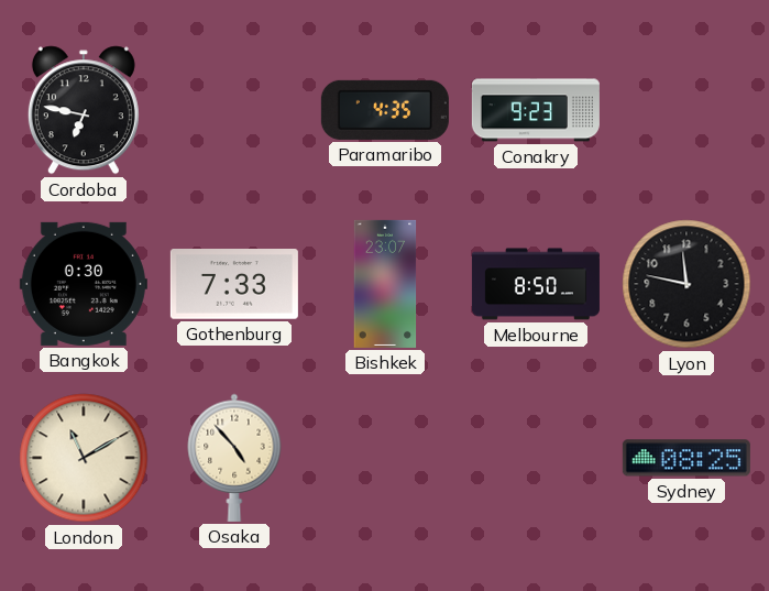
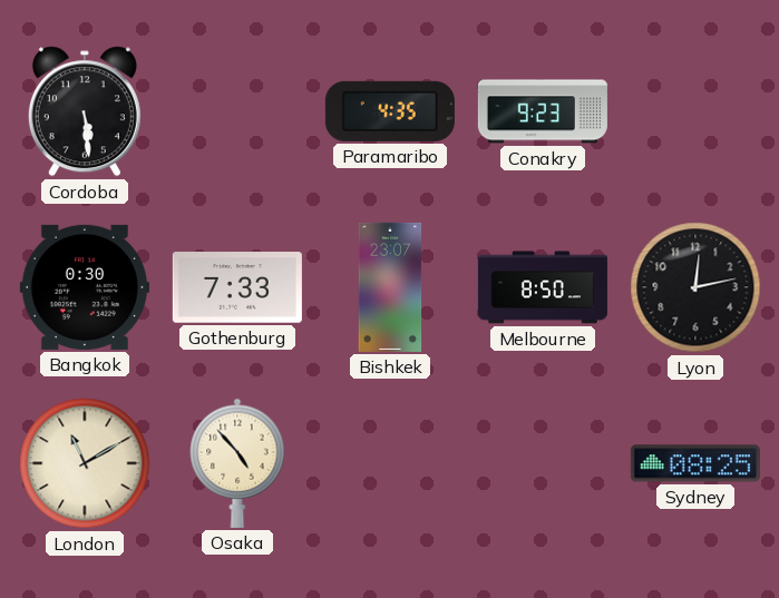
Cordoba: 6:47 -> 5:29 (85, 111)
Lyon: 11:47 -> 12:13 (695, 287)
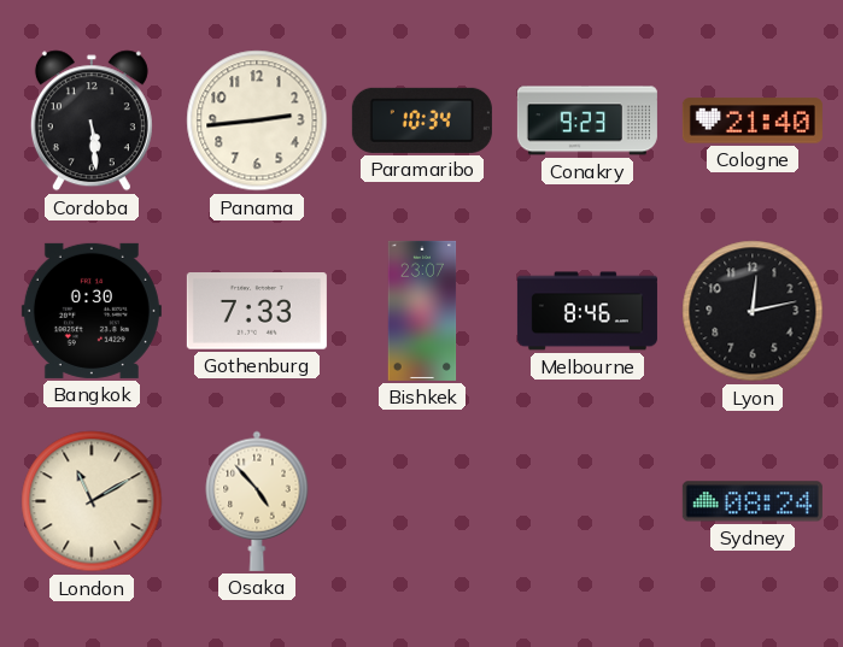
Panama: none -> 2:44 (257, 120)
Paramaribo: 4:35 -> 10:34 (422, 120)
Cologne: none -> 21:40 (753, 120)
Melbourne: 8:50 -> 8:46 (587, 311)
Sydney: 08:25 -> 08:24 (753, 501)
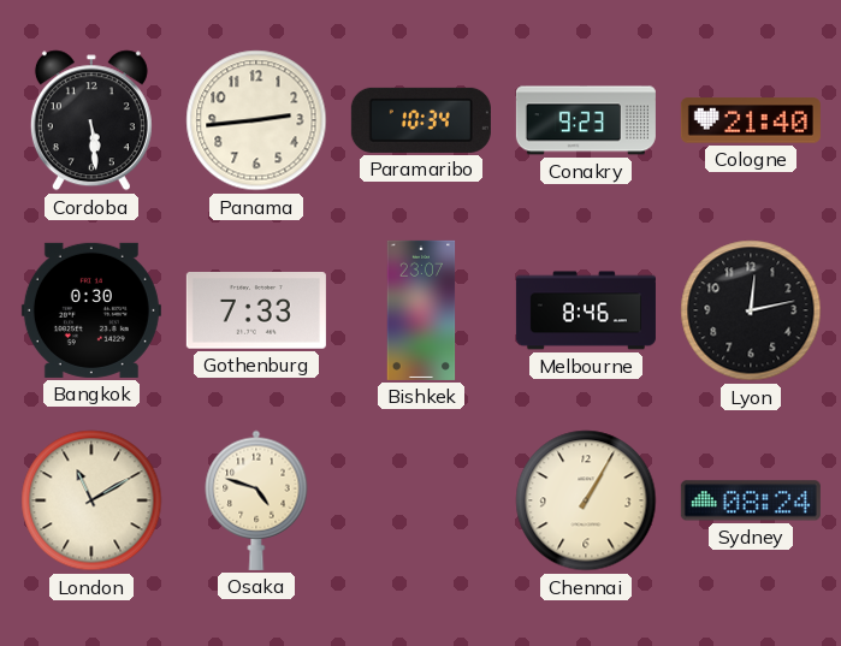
Osaka: 4:53 -> 4:48 (256, 500)
Chennai: none -> 1:05 (586, 500)
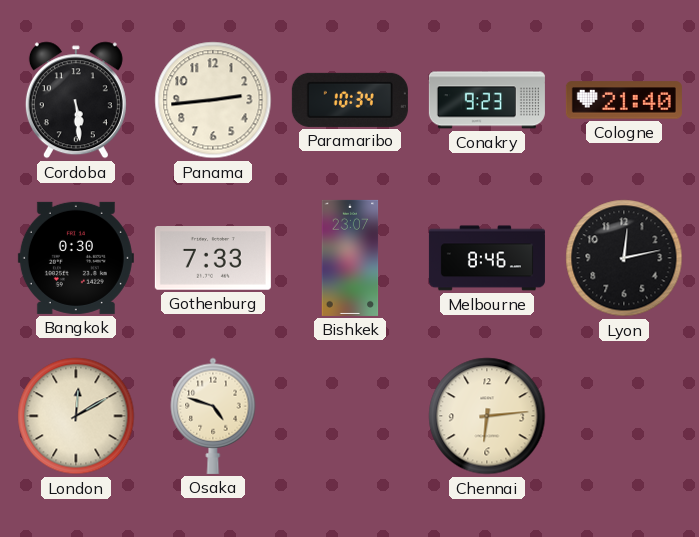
London: 11:10 -> 12:10 (76, 416)
Chennai: 1:05 -> 6:14 (487, 416)
Sydney: 08:24 -> none (751, 500)
